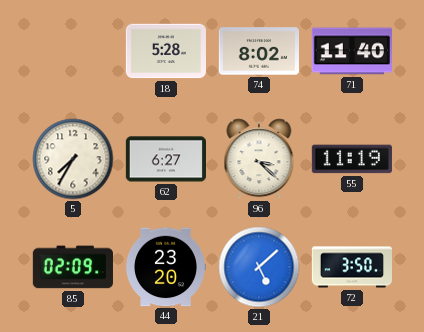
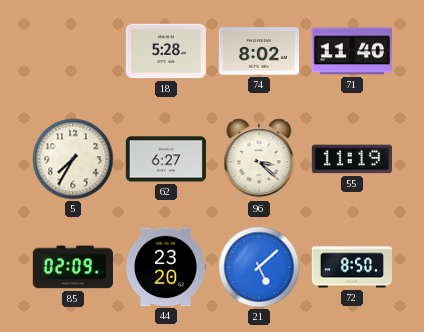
72: 3:50 -> 8:50 (351, 267)
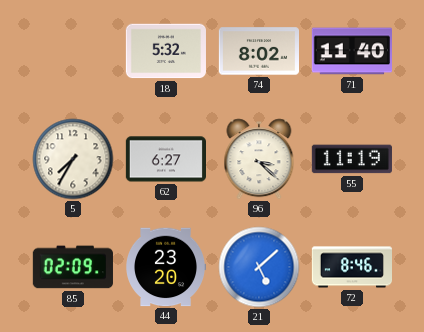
18: 5:28 -> 5:32 (166, 51)
72: 8:50 -> 8:46 (351, 267)
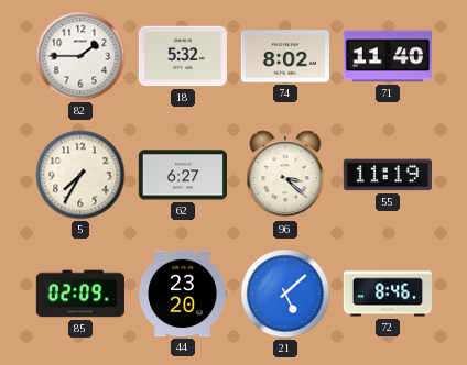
82: none -> 1:45 (80, 56)
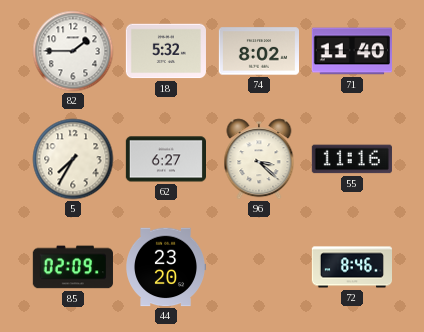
55: 11:19 -> 11:16 (352, 159)
21: 5:08 -> none (285, 294)
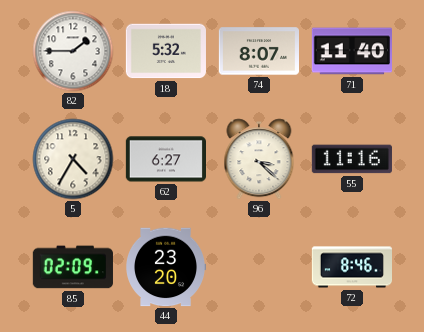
74: 8:02 -> 8:07 (258, 51)
5: 7:35 -> 4:35 (73, 159)
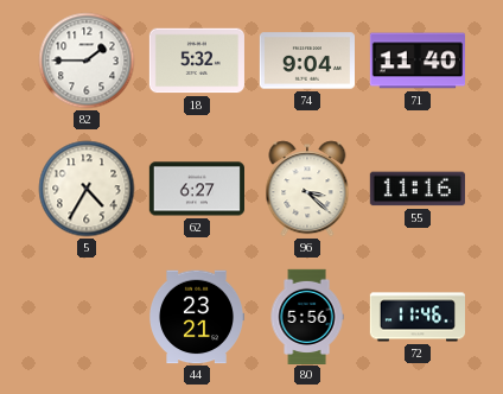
74: 8:07 -> 9:04 (306, 61)
85: 02:09 -> none (73, 267)
44: 23:20 -> 23:21 (197, 317)
80: none -> 5:56 (307, 316)
72: 8:46 -> 11:46 (416, 317)
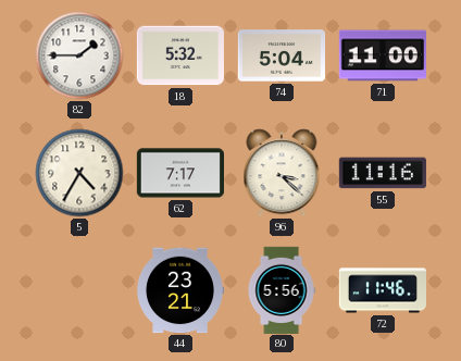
74: 9:04 -> 5:04 (281, 55)
71: 11:40 -> 11:00 (382, 55)
62: 6:27 -> 7:17 (179, 173)
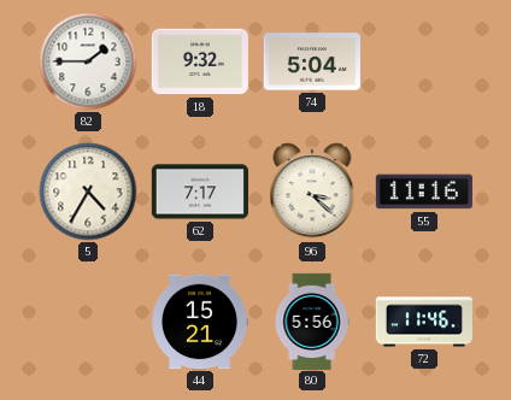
18: 5:32 -> 9:32 (200, 61)
71: 11:00 -> none (382, 55)
44: 23:21 -> 15:21 (200, 322)
